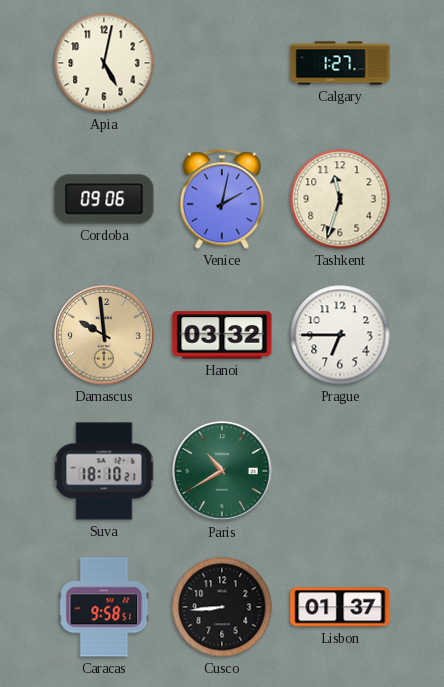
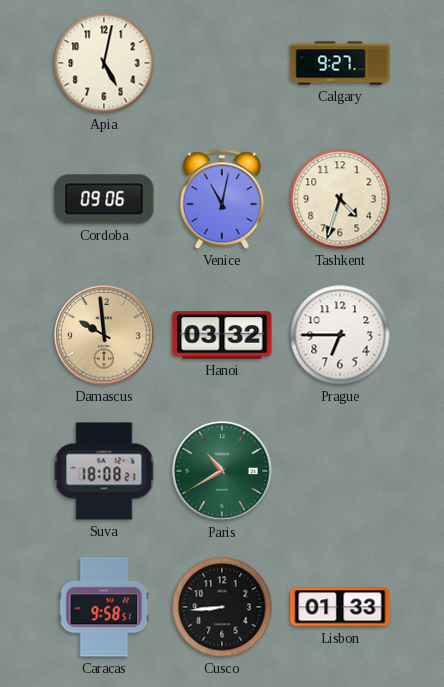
Calgary: 1:27 -> 9:27 (340, 63)
Venice: 2:02 -> 11:02 (221, 199)
Tashkent: 11:33 -> 4:33 (340, 199)
Suva: 18:10 -> 18:08 (104, 471)
Lisbon: 01:37 -> 01:33 (340, 607)
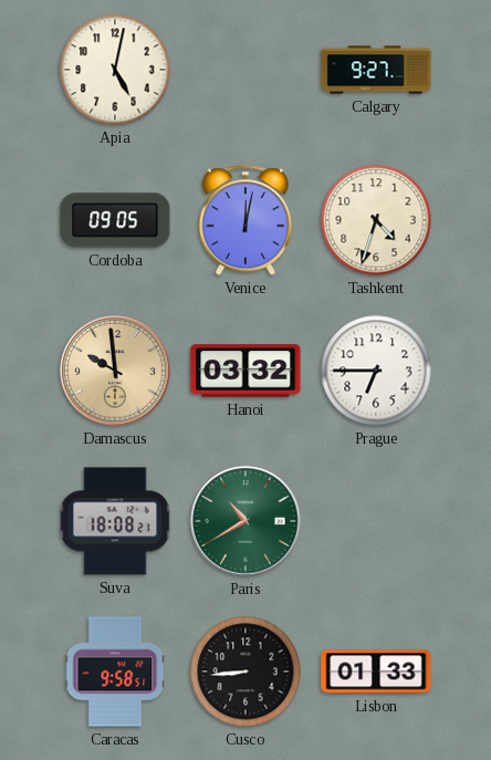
Cordoba: 09:06 -> 09:05 (115, 220)
Venice: 11:02 -> 12:02 (244, 220)
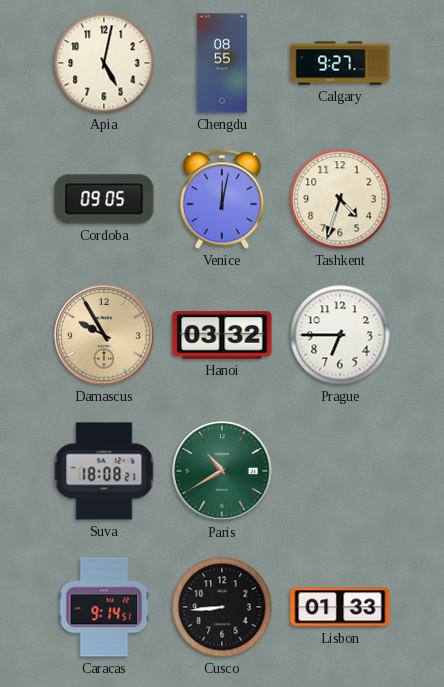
Chengdu: none -> 08:55 (222, 63)
Damascus: 9:59 -> 9:55 (104, 335)
Caracas: 9:58 -> 9:14 (104, 607)
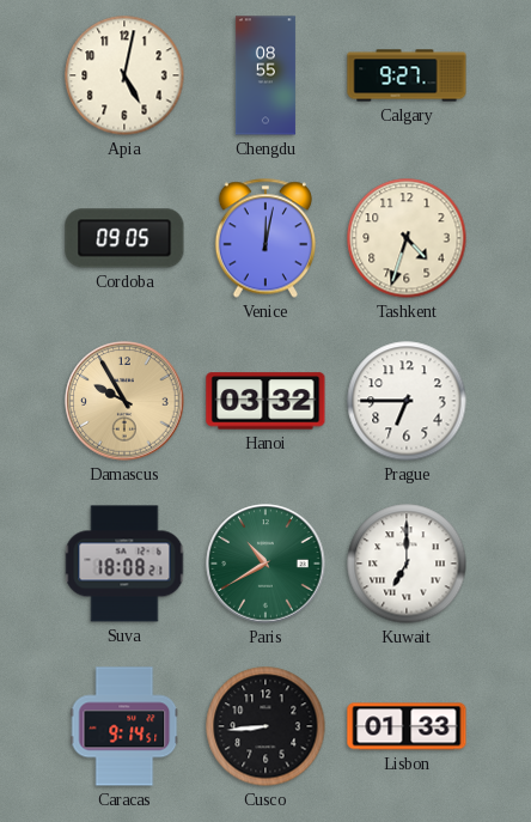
Kuwait: none -> 7:00 (407, 564)
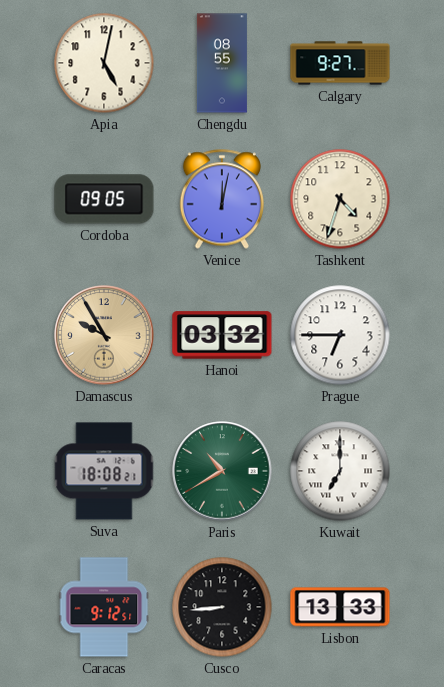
Caracas: 9:14 -> 9:12 (104, 607)
Lisbon: 01:33 -> 13:33 (340, 607)
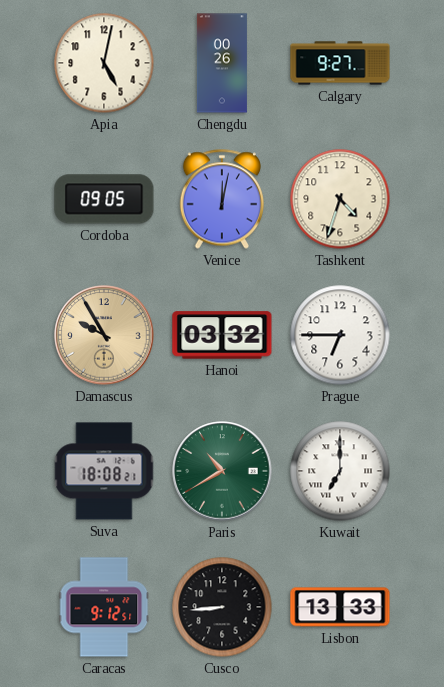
Chengdu: 08:55 -> 00:26 (222, 63)
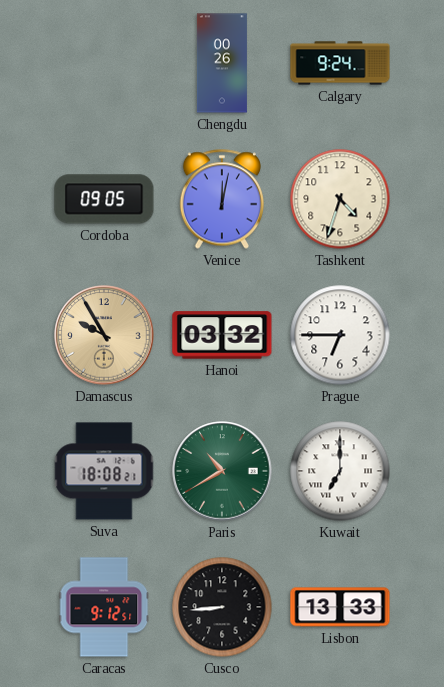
Apia: 5:02 -> none (104, 63)
Calgary: 9:27 -> 9:24 (340, 63)
